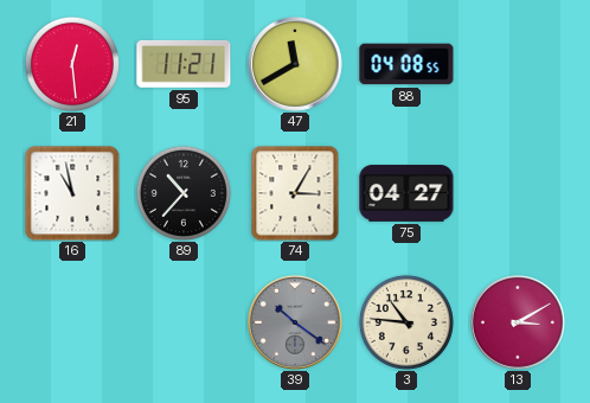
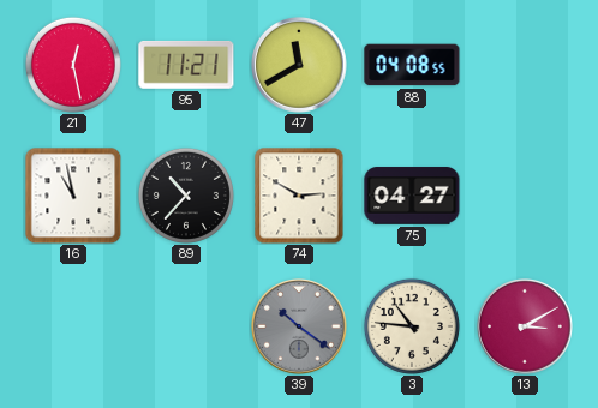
21: 12:29 -> 12:28 (73, 65)
74: 3:05 -> 2:50 (299, 196)
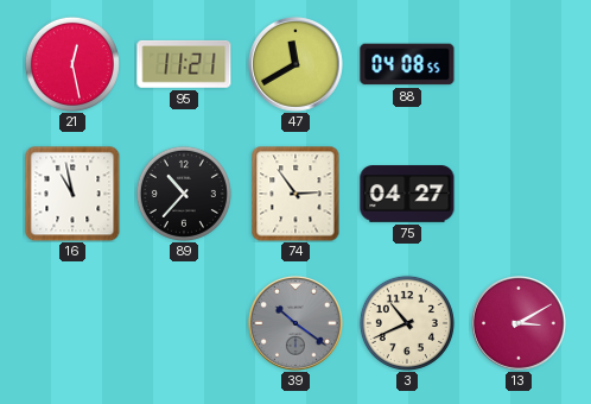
74: 2:50 -> 2:54 (295, 194)
3: 10:46 -> 10:41 (407, 323)
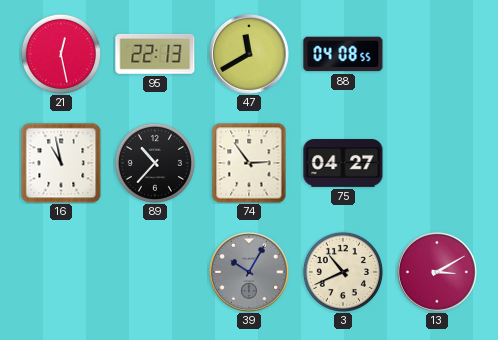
95: 11:21 -> 22:13 (155, 54)
39: 10:21 -> 10:05 (250, 273)
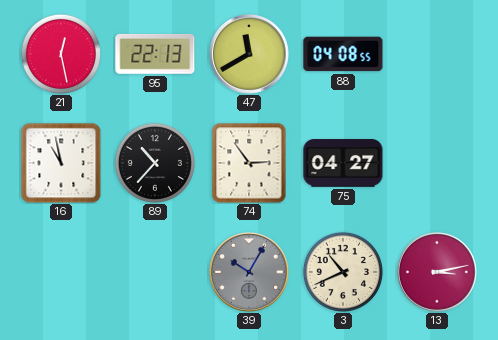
13: 3:10 -> 3:13 (438, 273)
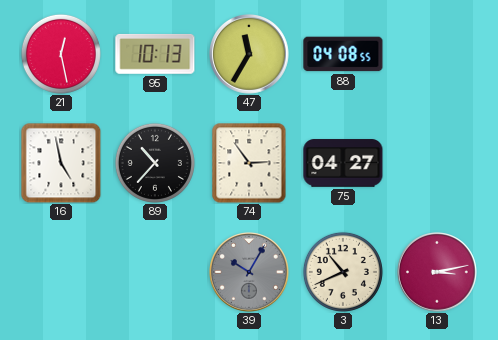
95: 22:13 -> 10:13 (155, 54)
47: 11:40 -> 11:35 (250, 55)
16: 10:58 -> 4:58 (61, 163)
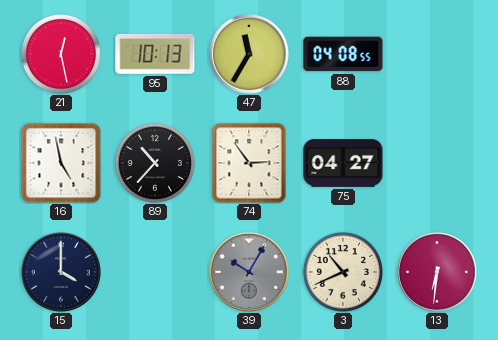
15: none -> 4:00 (62, 273)
13: 3:13 -> 6:31 (438, 273)
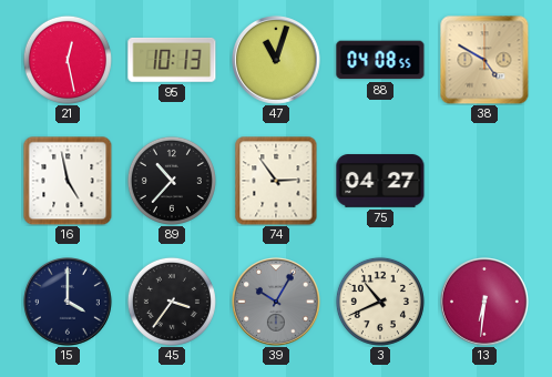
47: 11:35 -> 11:03 (277, 61)
38: none -> 4:50 (484, 60)
45: none -> 3:36 (172, 302)
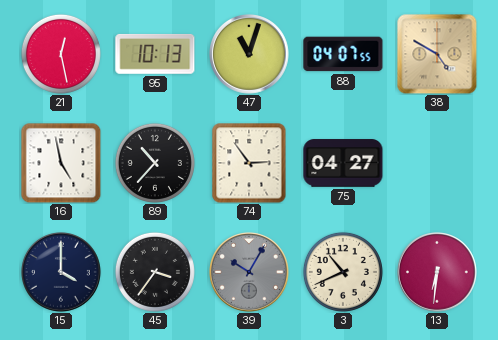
88: 04:08 -> 04:07 (343, 54)
